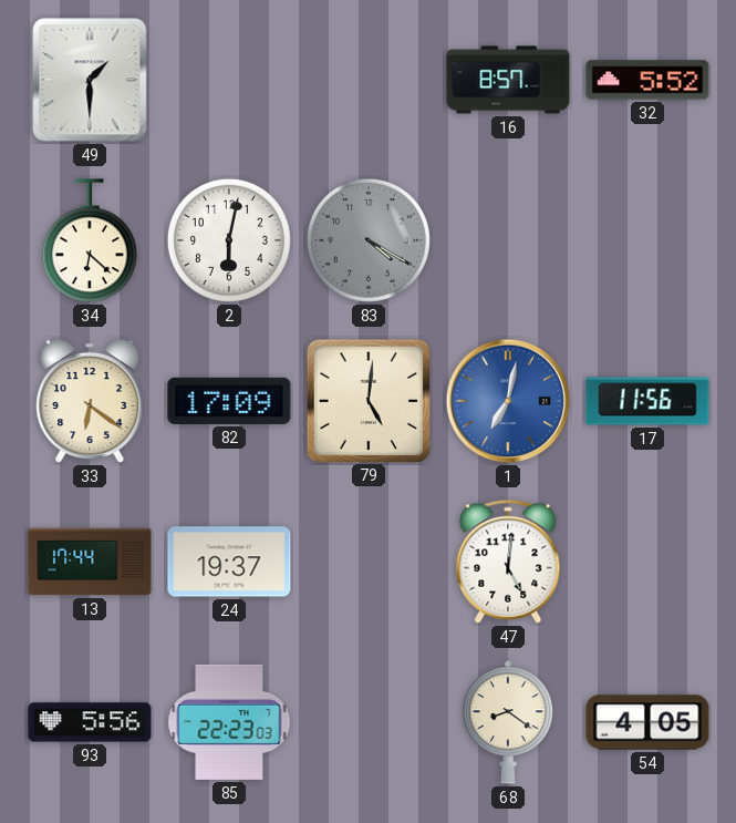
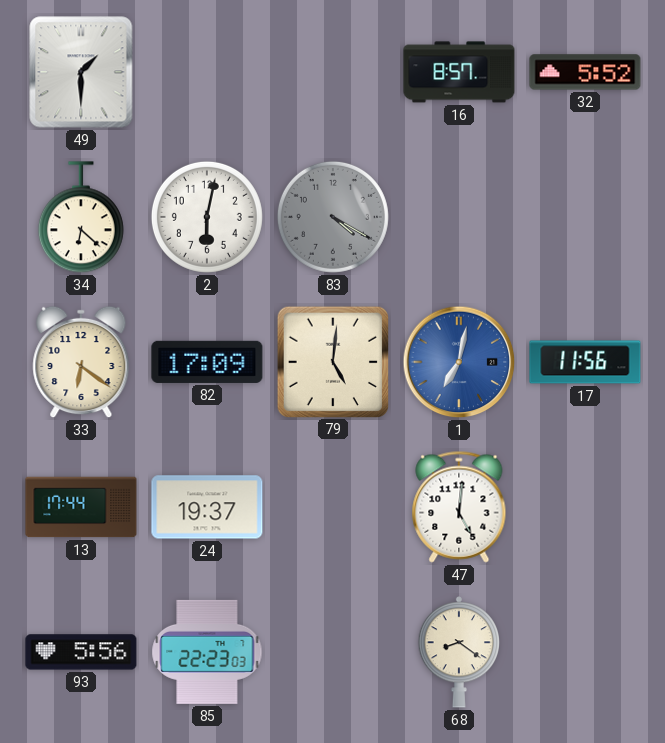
54: 4:05 -> none (647, 722)
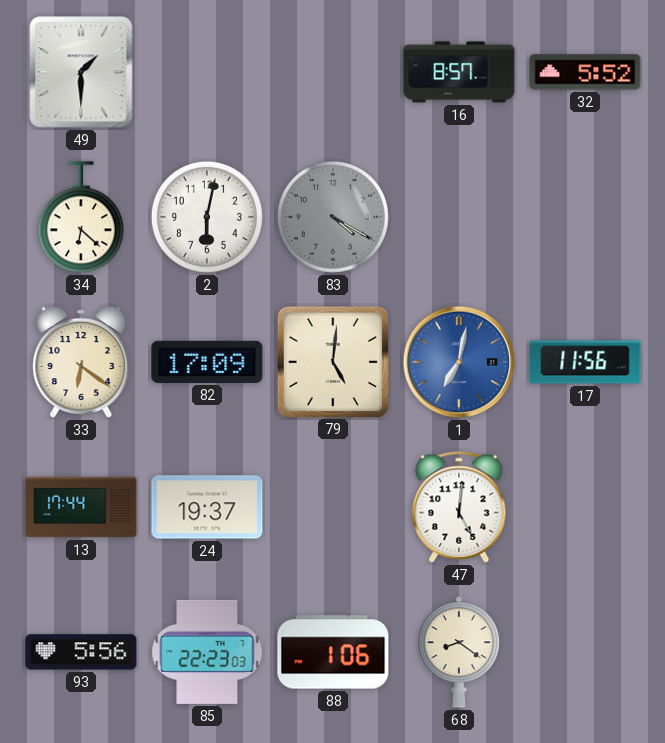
88: none -> 1:06 (333, 652)
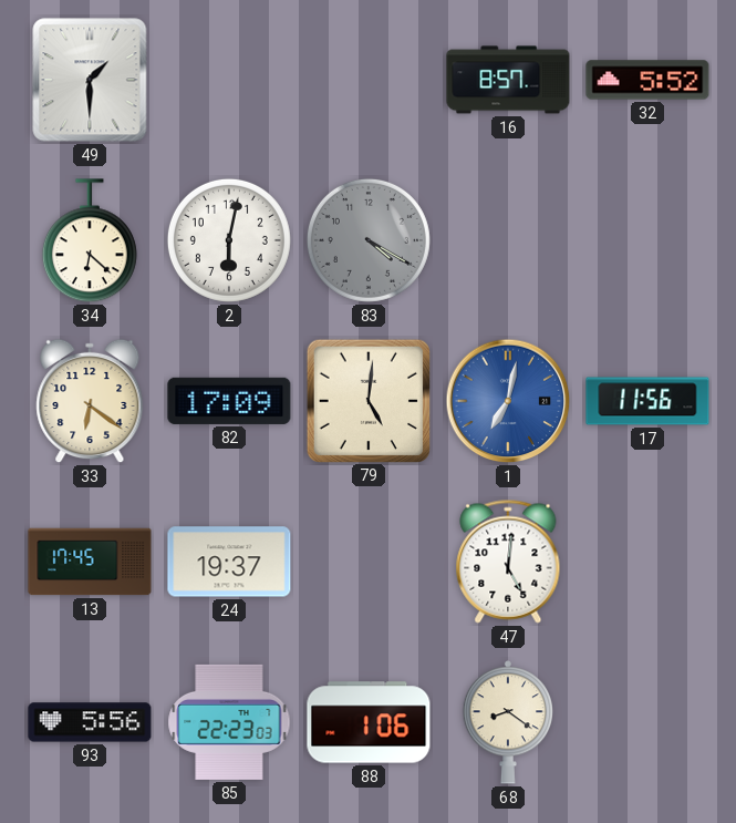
13: 17:44 -> 17:45 (90, 562)
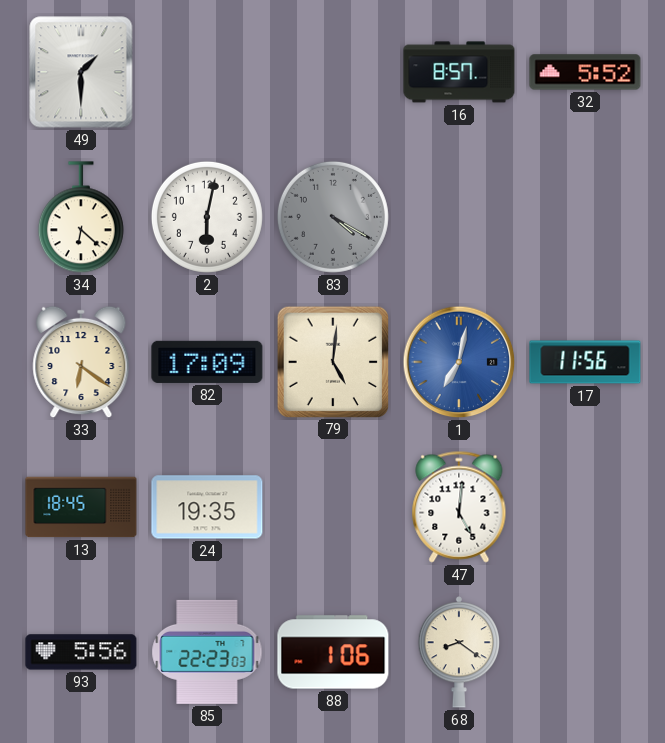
13: 17:45 -> 18:45 (81, 507)
24: 19:37 -> 19:35 (207, 507)
